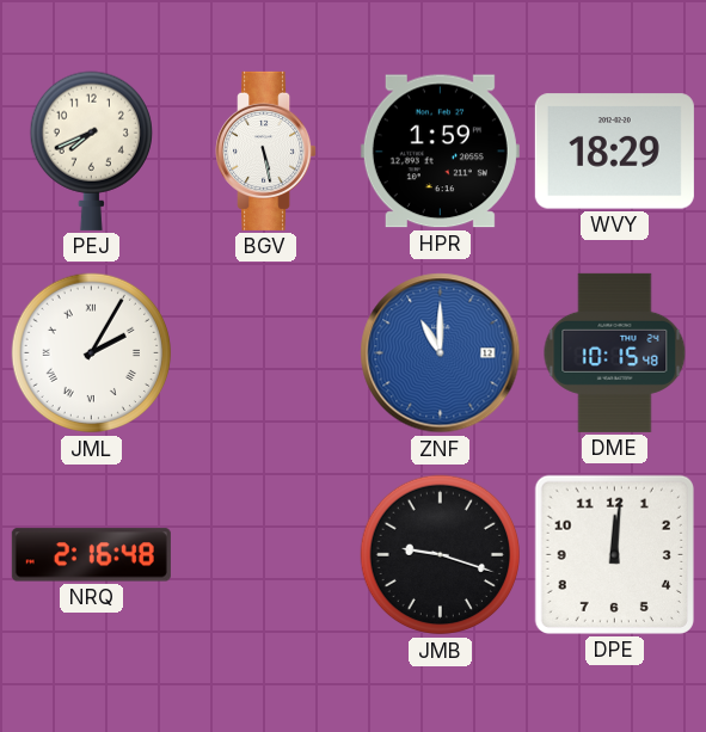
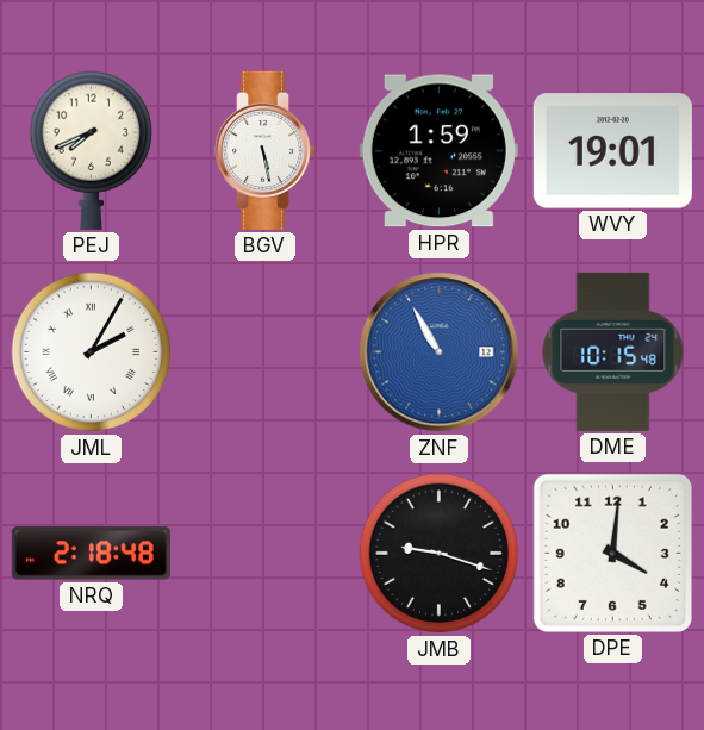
WVY: 18:29 -> 19:01 (612, 151)
ZNF: 11:00 -> 10:55 (440, 352)
NRQ: 2:16 -> 2:18 (91, 554)
DPE: 12:01 -> 4:01 (612, 553)
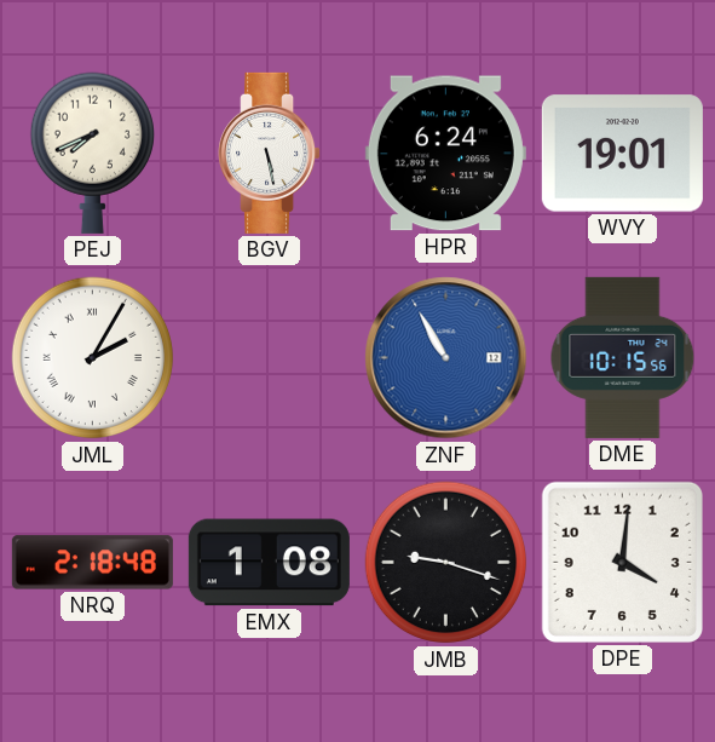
HPR: 1:59 -> 6:24 (445, 154)
DME: 10:15:48 -> 10:15:56 (623, 357)
EMX: none -> 1:08 (269, 563)
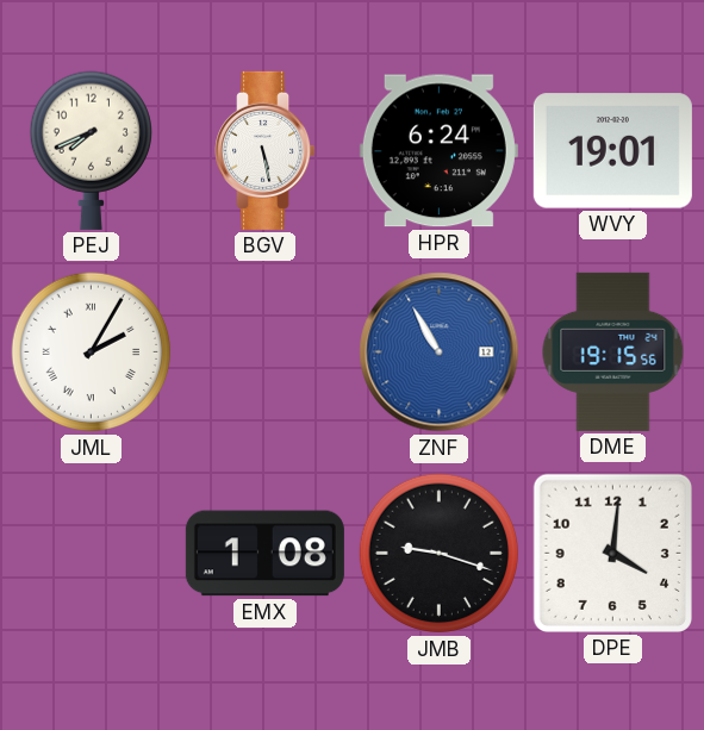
DME: 10:15 -> 19:15 (613, 351)
NRQ: 2:18 -> none (92, 563)
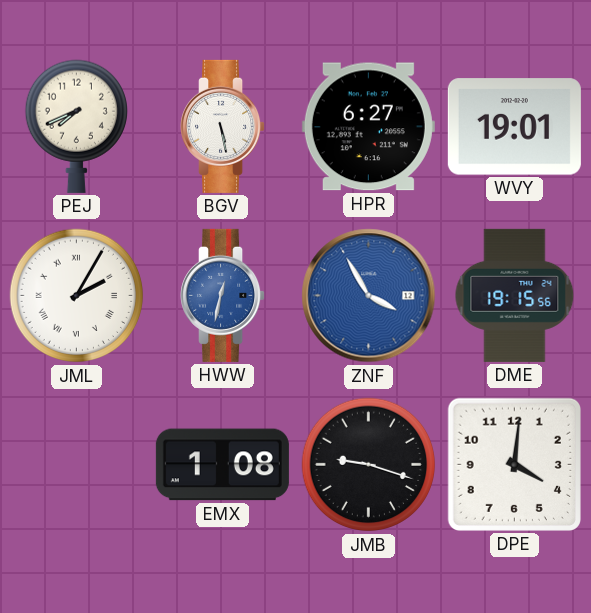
HPR: 6:24 -> 6:27 (368, 127)
HWW: none -> 12:32 (223, 295)
ZNF: 10:55 -> 3:55 (369, 296)
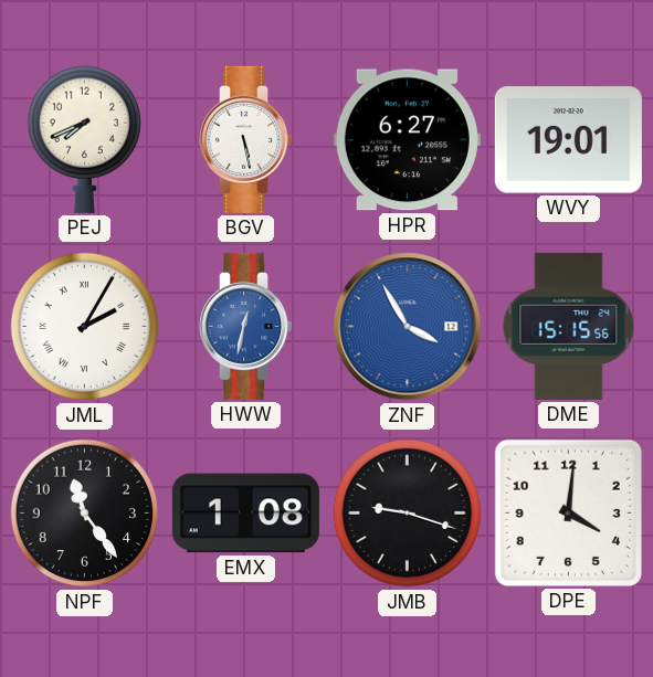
DME: 19:15 -> 15:15 (569, 326)
NPF: none -> 11:24 (85, 514)
